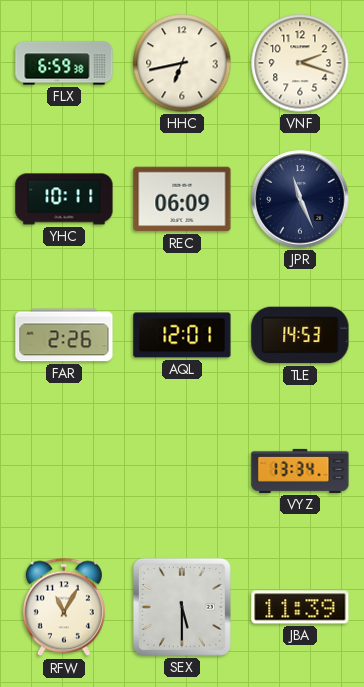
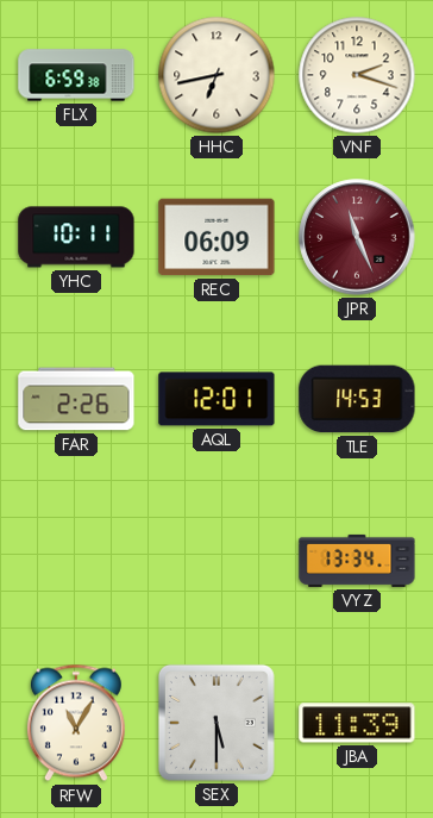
JPR dial: navy -> burgundy (357, 237)
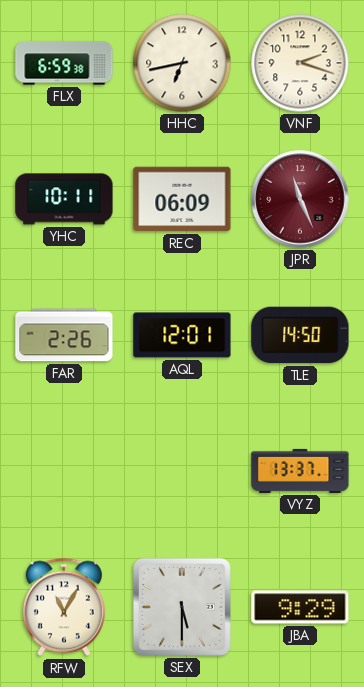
TLE: 14:53 -> 14:50 (300, 335)
VYZ: 13:34 -> 13:37 (300, 471)
JBA: 11:39 -> 9:29 (300, 607)
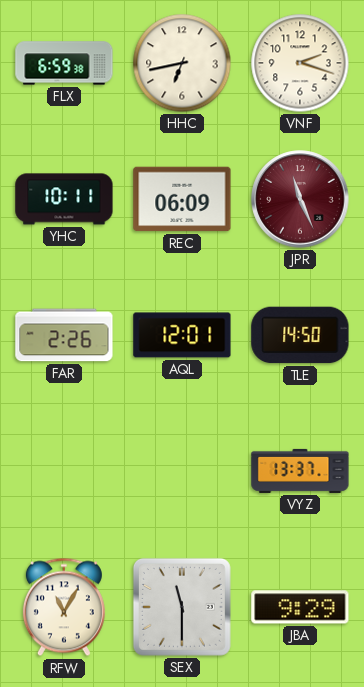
SEX: 5:30 -> 11:30 (182, 607)
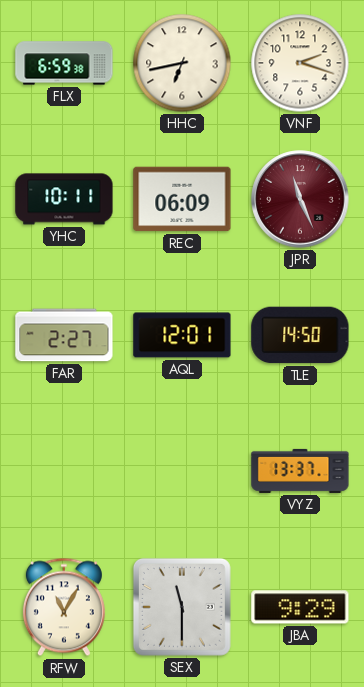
FAR: 2:26 -> 2:27 (64, 335)
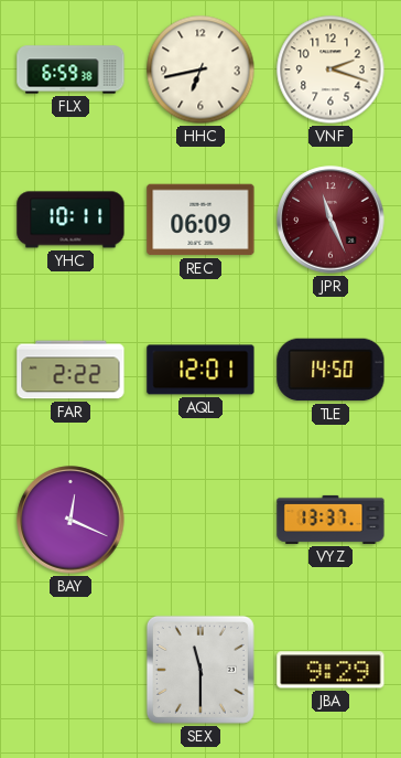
FAR: 2:27 -> 2:22 (71, 370)
BAY: none -> 12:19 (71, 520)
RFW: 11:05 -> none (64, 607)
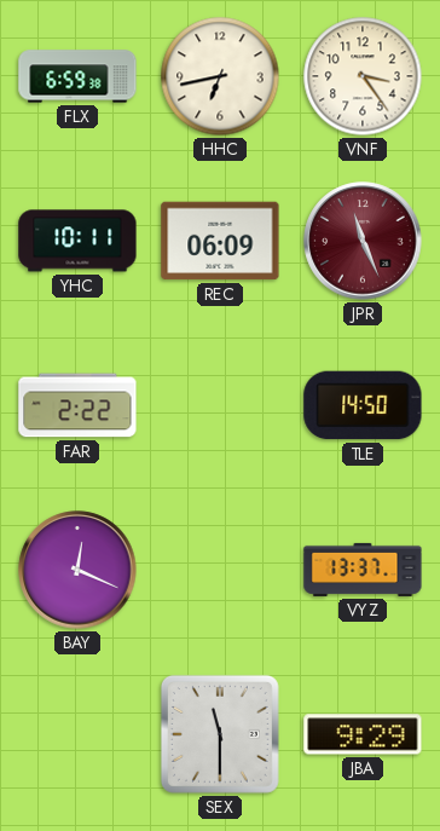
VNF: 2:18 -> 3:24 (363, 76)
AQL: 12:01 -> none (201, 370)
